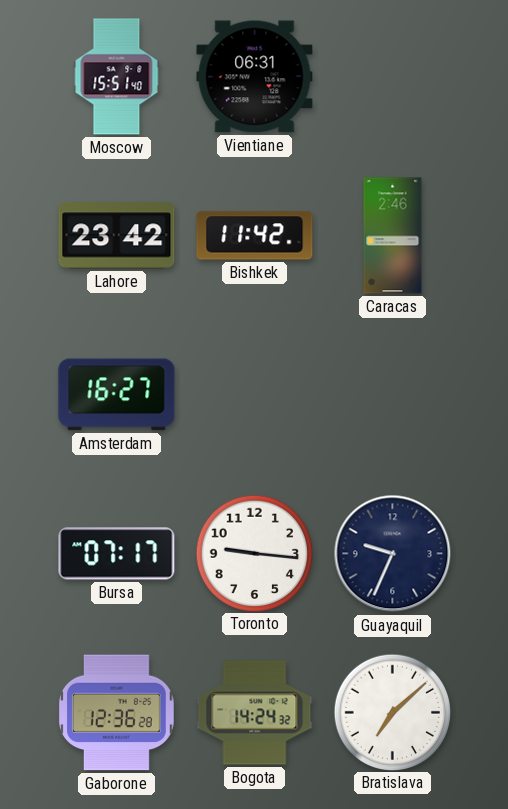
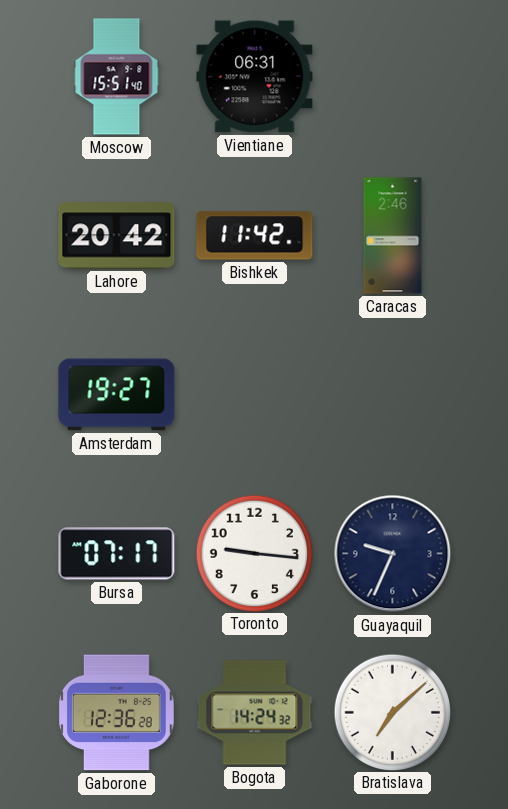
Lahore: 23:42 -> 20:42 (117, 236)
Amsterdam: 16:27 -> 19:27 (117, 395)
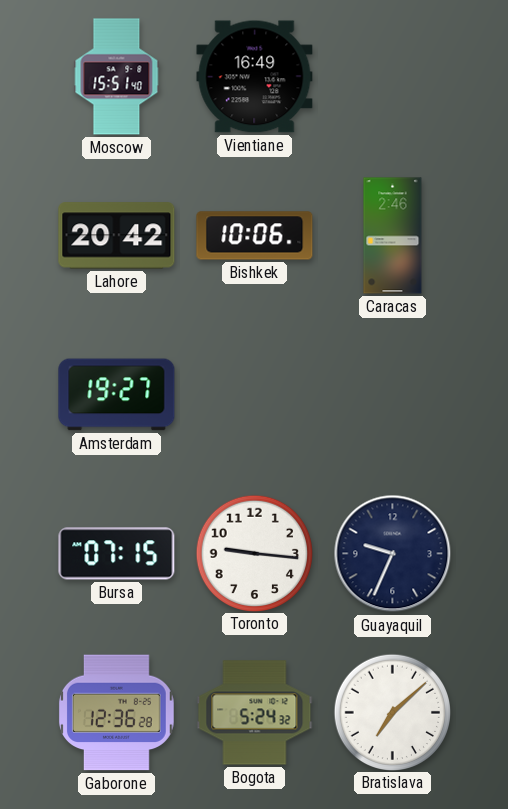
Vientiane: 06:31 -> 16:49 (255, 77)
Bishkek: 11:42 -> 10:06 (255, 236)
Bursa: 07:17 -> 07:15 (117, 554)
Bogota: 14:24 -> 5:24 (255, 713)
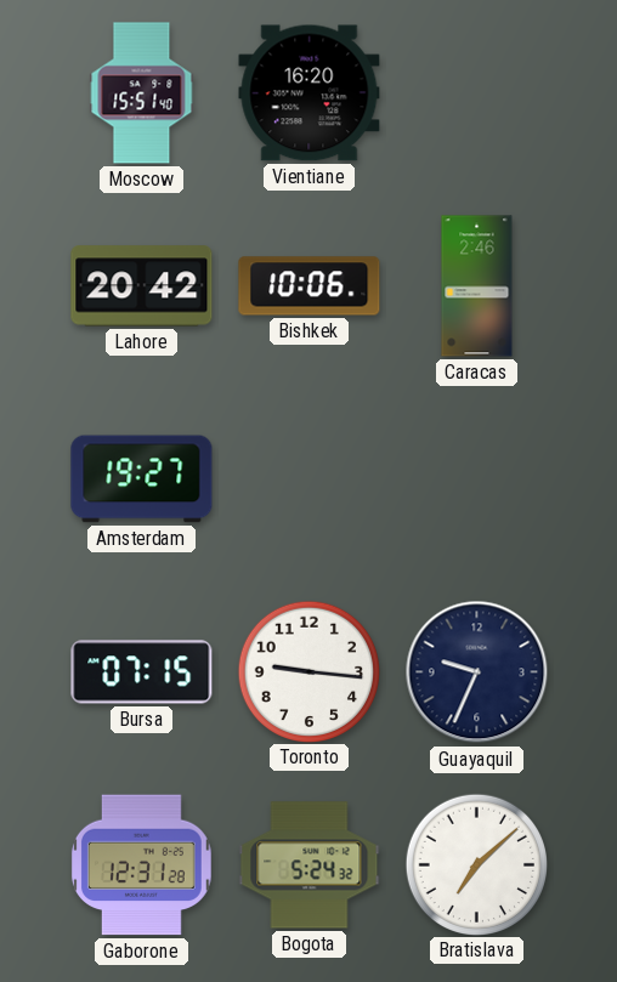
Vientiane: 16:49 -> 16:20 (310, 93)
Gaborone: 12:36 -> 12:31 (141, 865)
